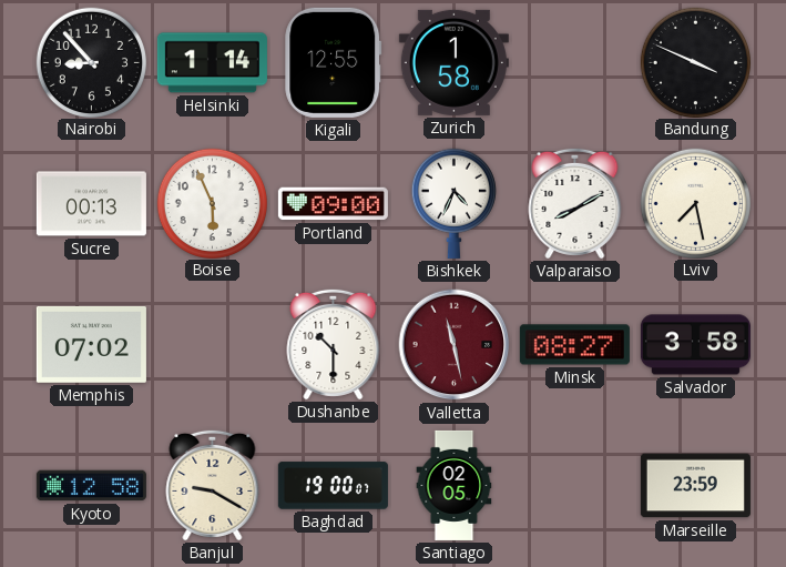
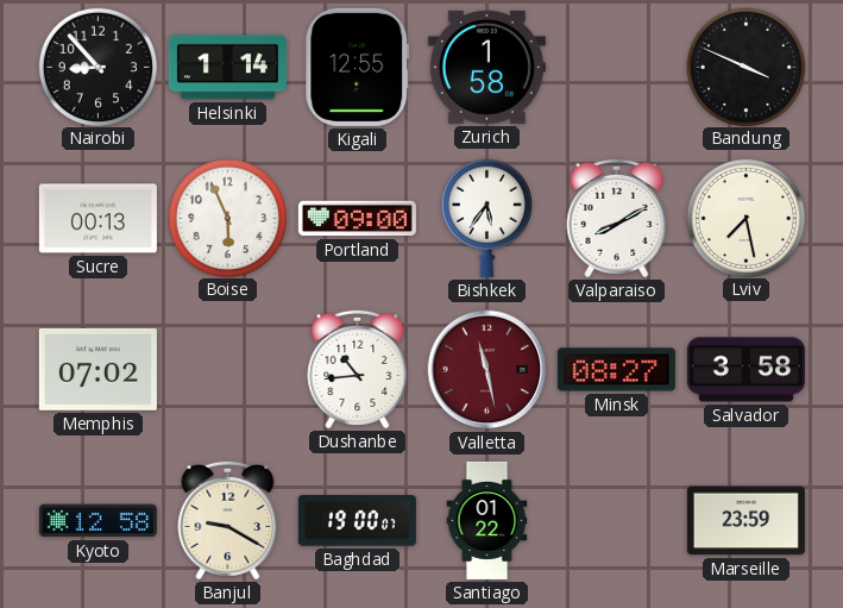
Bishkek: 4:34 -> 5:36 (486, 218)
Dushanbe: 10:30 -> 10:44 (358, 369)
Santiago: 02:05 -> 01:22 (487, 520)
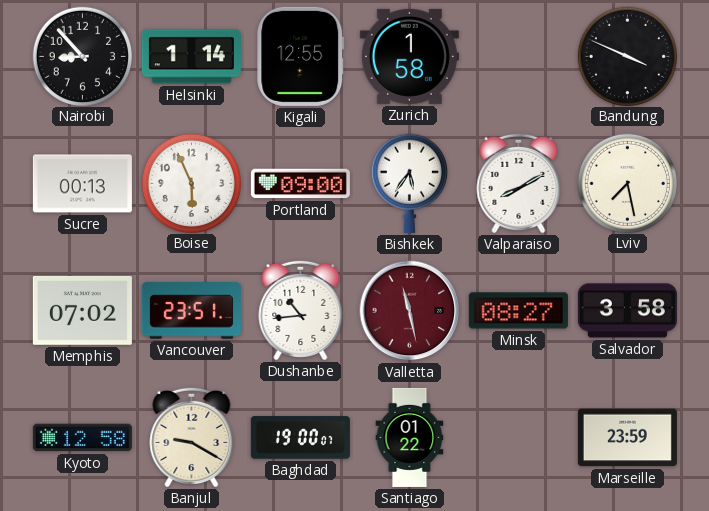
Vancouver: none -> 23:51 (191, 311)
